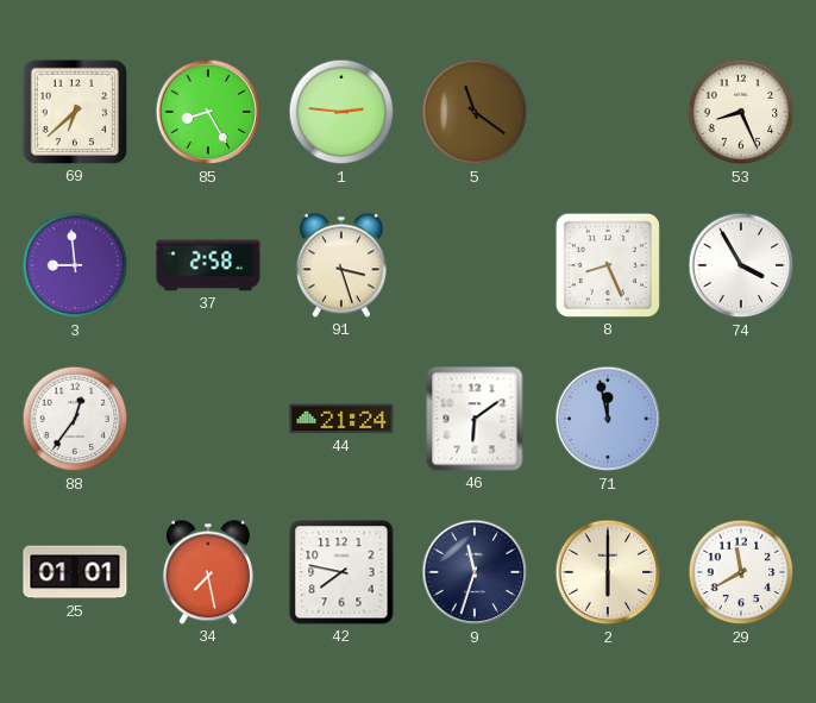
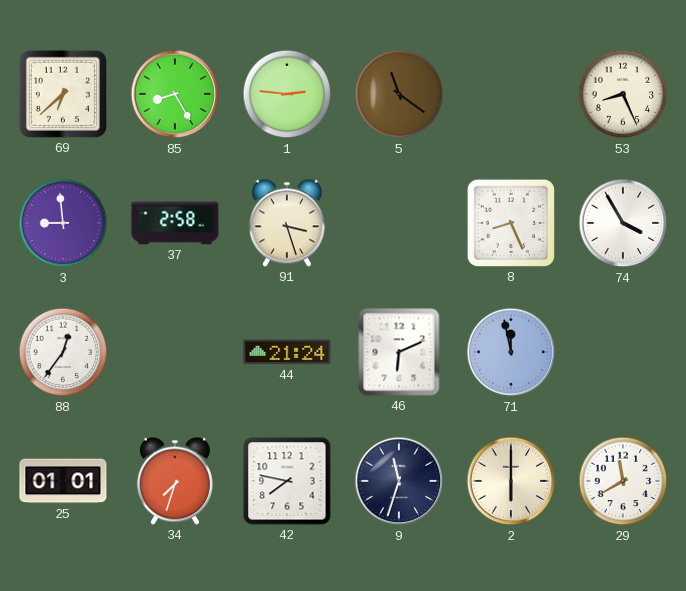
46: 6:09 -> 6:11 (399, 352)
34: 7:28 -> 7:33 (175, 481)
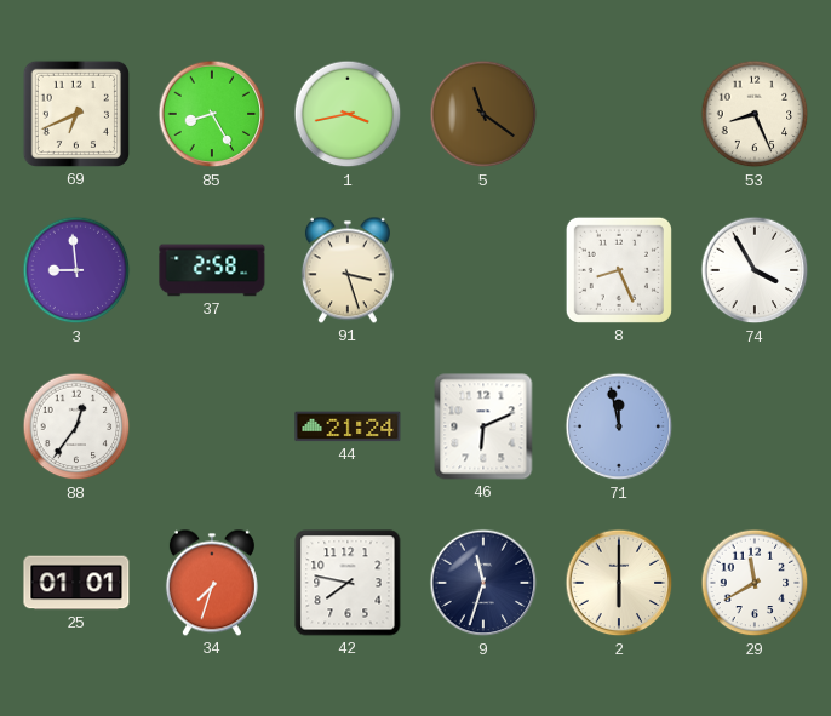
69: 6:38 -> 6:41 (76, 114)
1: 2:46 -> 3:43 (348, 114)
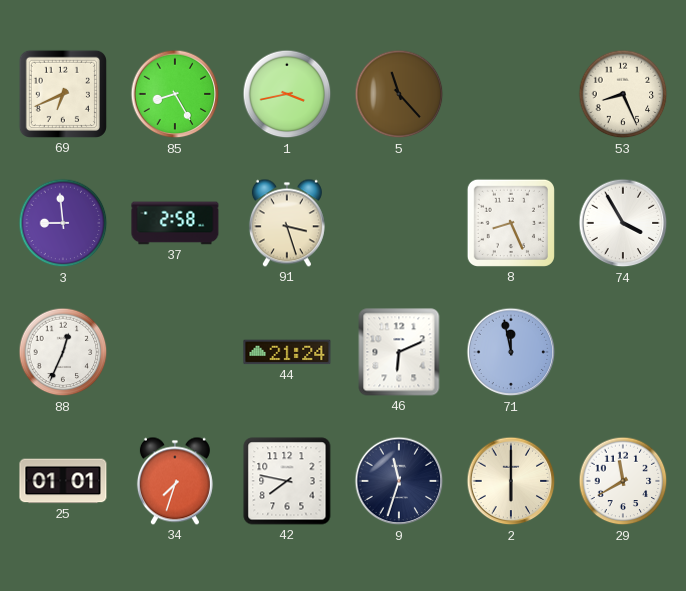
5: 11:21 -> 11:23 (399, 94)
88: 12:36 -> 12:34 (63, 352)
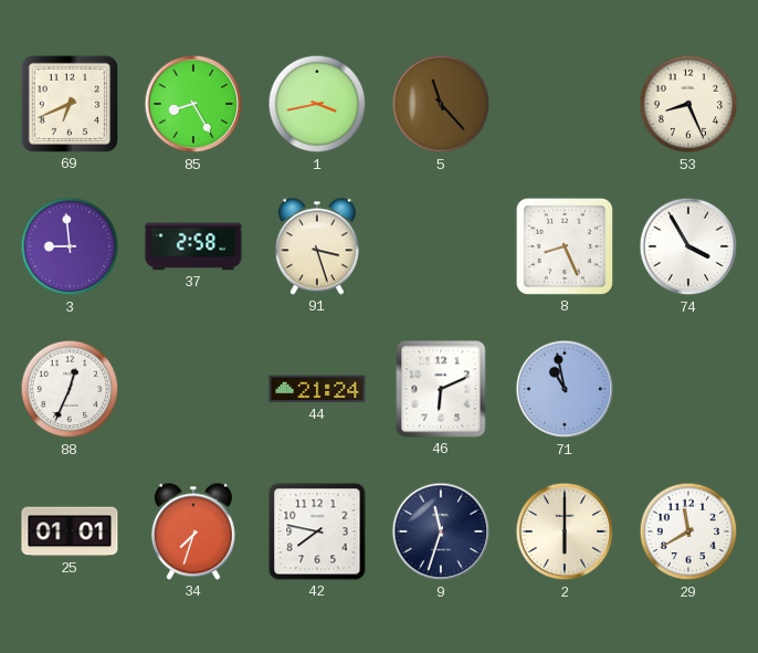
71: 11:58 -> 10:58 (565, 389)
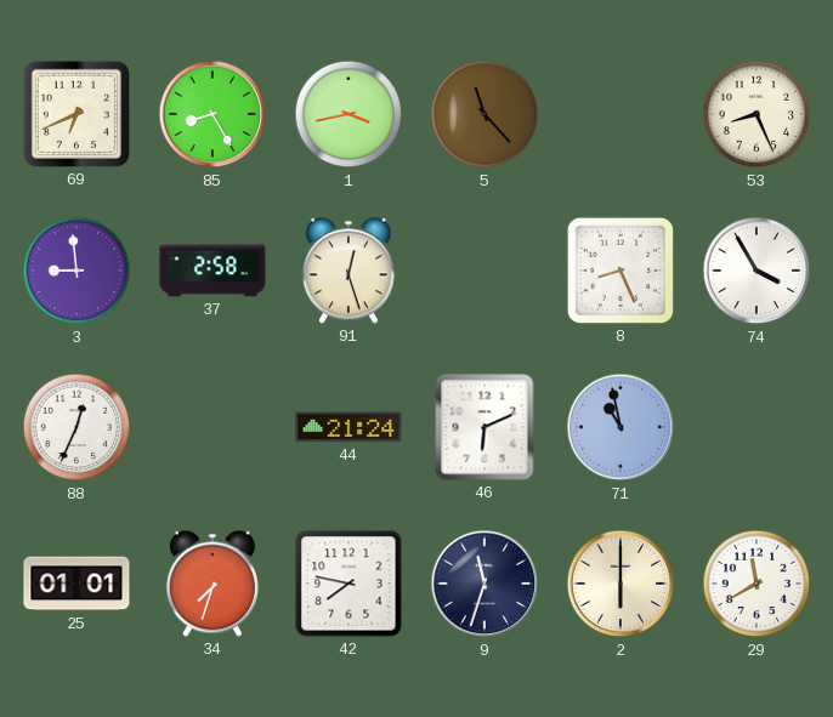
91: 3:27 -> 12:27 (348, 271)
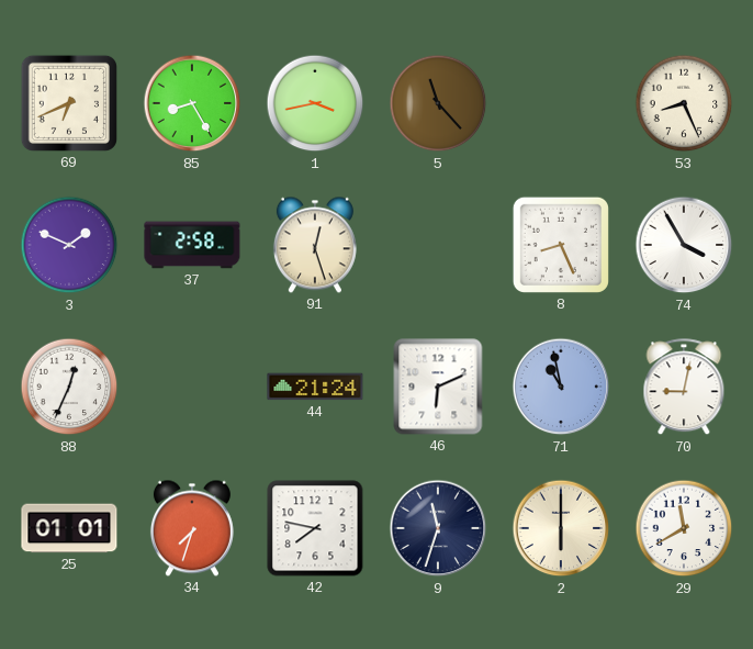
3: 8:59 -> 1:49 (69, 245)
70: none -> 9:02 (684, 388)
